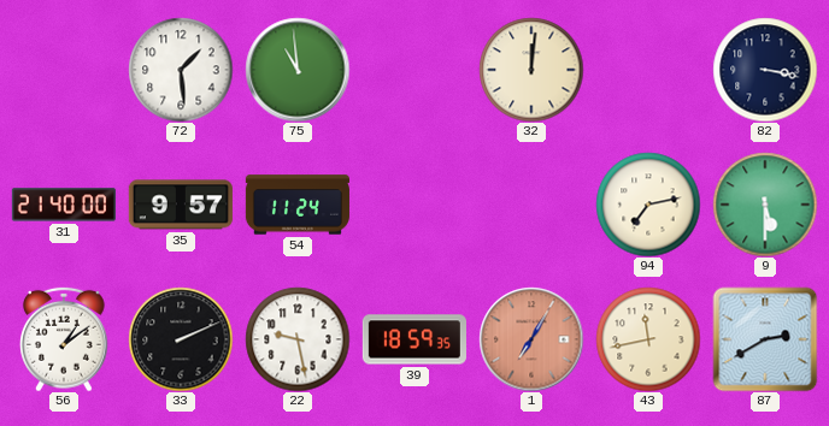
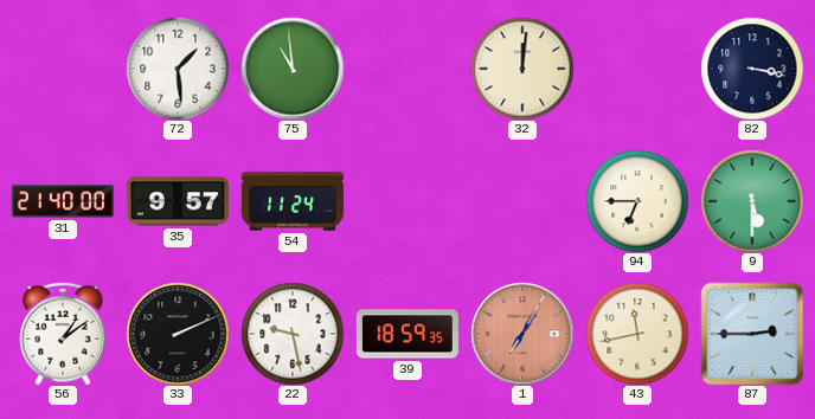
94: 7:13 -> 6:45 (637, 201)
87: 2:40 -> 2:45 (752, 334)
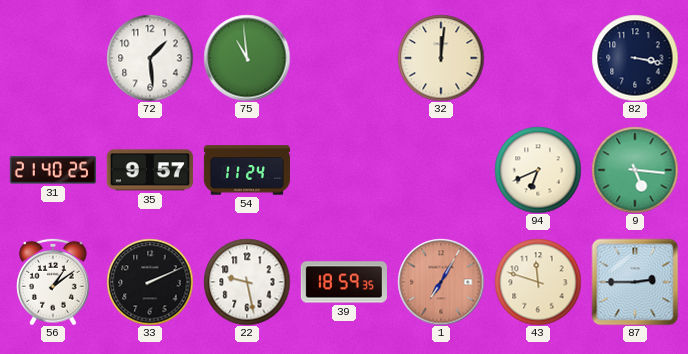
31: 21:40:00 -> 21:40:25 (53, 170)
94: 6:45 -> 6:41 (538, 170)
9: 5:30 -> 5:16 (635, 170)
43: 11:43 -> 11:48 (538, 282)
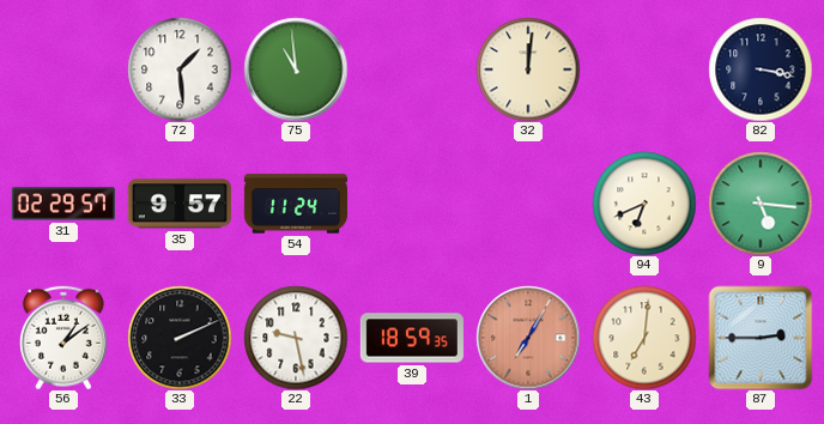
31: 21:40 -> 02:29 (63, 204)
43: 11:48 -> 7:01 (644, 338)
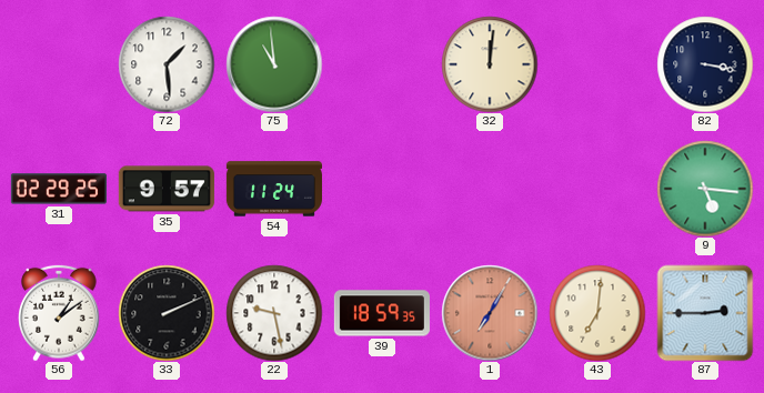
31: 02:29:57 -> 02:29:25 (59, 189)
94: 6:41 -> none (644, 204)
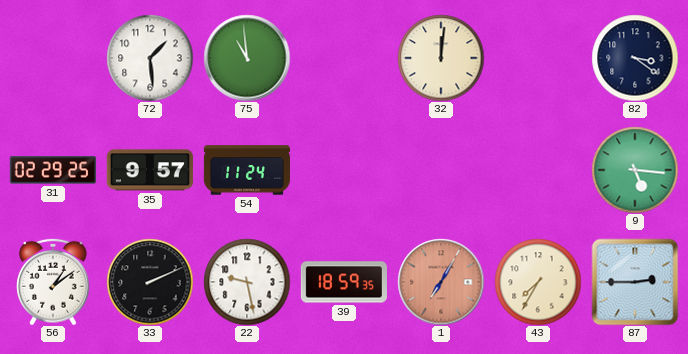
82: 3:17 -> 3:21 (635, 58)
43: 7:01 -> 7:35 (538, 282)
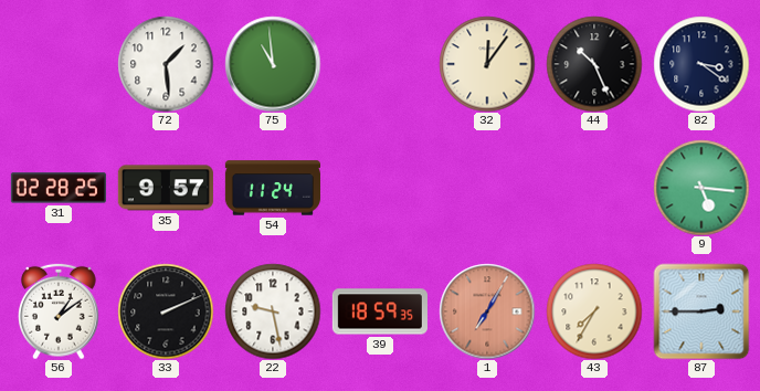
32: 12:01 -> 12:06 (487, 64)
44: none -> 10:26 (594, 64)
31: 02:29 -> 02:28 (59, 188)
